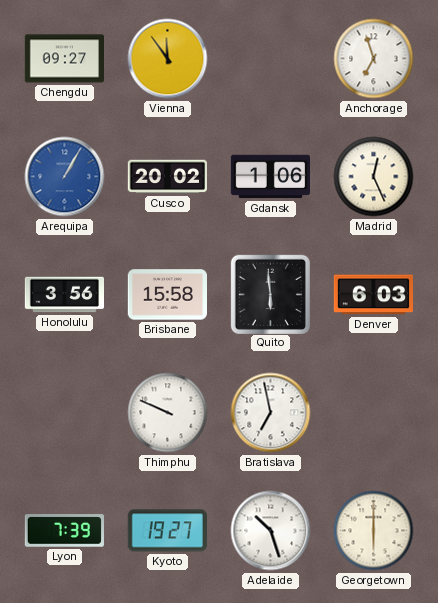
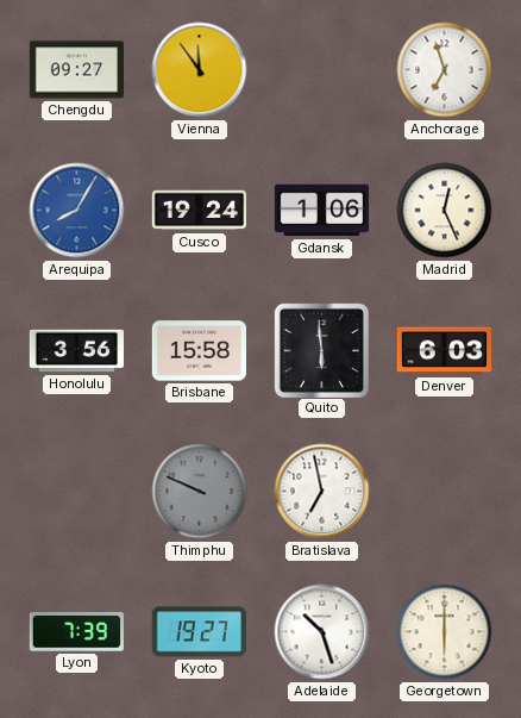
Arequipa: 1:05 -> 8:05 (77, 211)
Cusco: 20:02 -> 19:24 (199, 211)
Thimphu dial: white -> grey (200, 492)
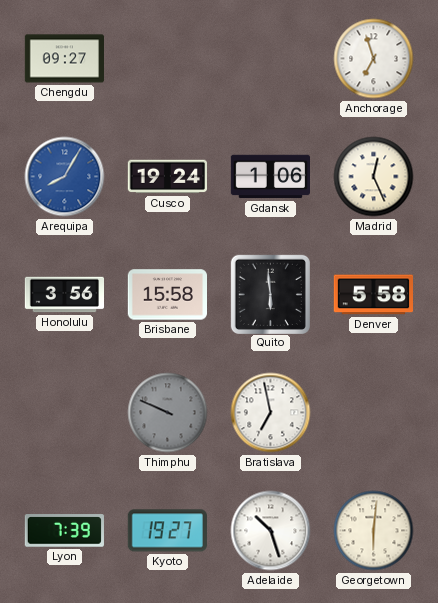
Vienna: 11:54 -> none (200, 70)
Denver: 6:03 -> 5:58 (373, 295)
Georgetown: 6:00 -> 6:01 (374, 531)
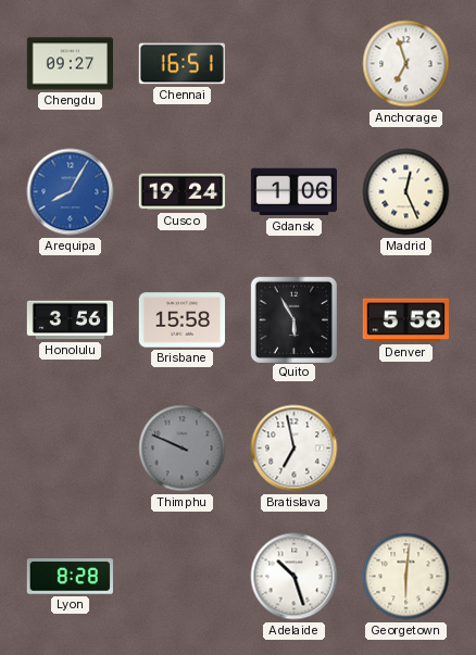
Chennai: none -> 16:51 (181, 64)
Quito: 5:59 -> 5:55 (293, 319)
Lyon: 7:39 -> 8:28 (70, 577)
Kyoto: 19:27 -> none (167, 531)
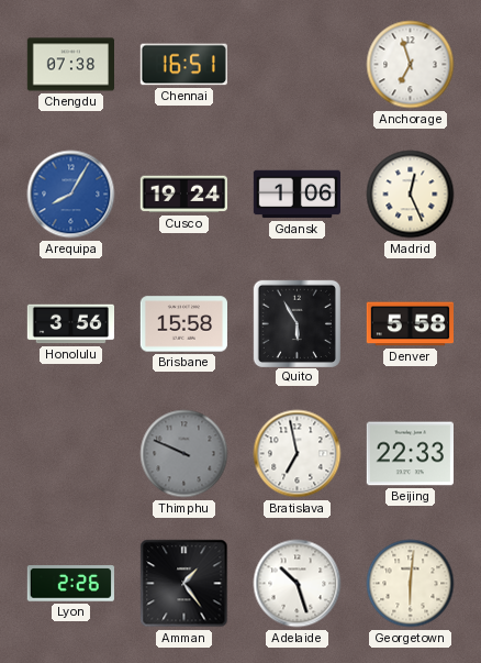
Chengdu: 09:27 -> 07:38 (70, 65)
Beijing: none -> 22:33 (410, 454)
Lyon: 8:28 -> 2:26 (70, 584)
Amman: none -> 1:24 (184, 584)
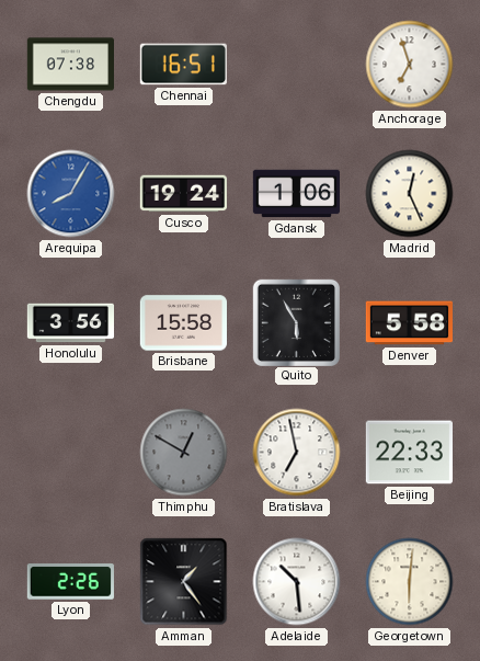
Thimphu: 9:49 -> 12:50 (184, 453)
Adelaide: 10:27 -> 10:29 (297, 582)
